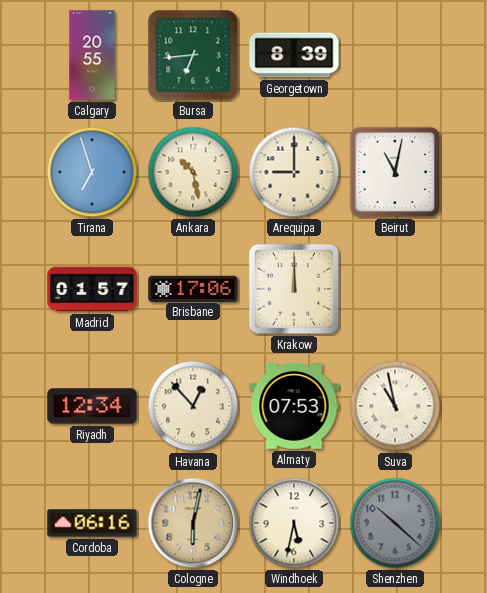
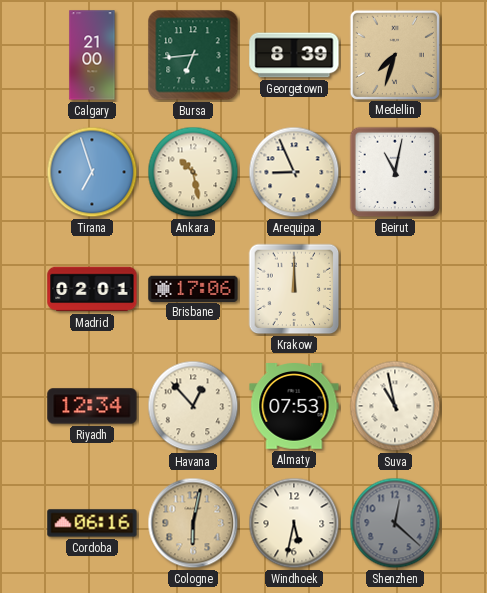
Calgary: 20:55 -> 21:00 (92, 55)
Medellin: none -> 7:33 (394, 54)
Arequipa: 9:00 -> 8:56 (294, 172)
Madrid: 01:57 -> 02:01 (92, 289)
Shenzhen: 10:22 -> 12:22 (395, 523)
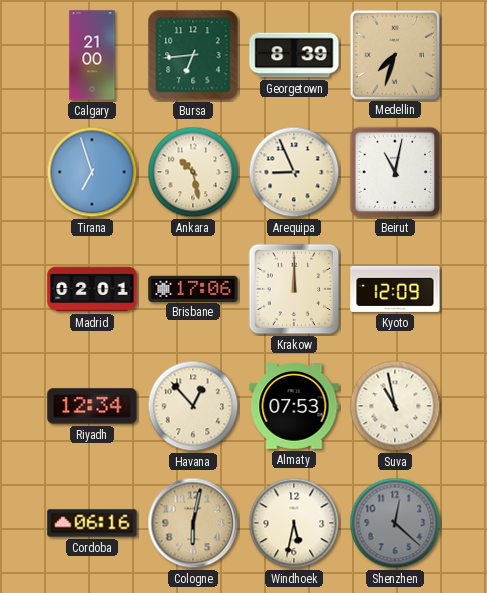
Kyoto: none -> 12:09 (395, 289)
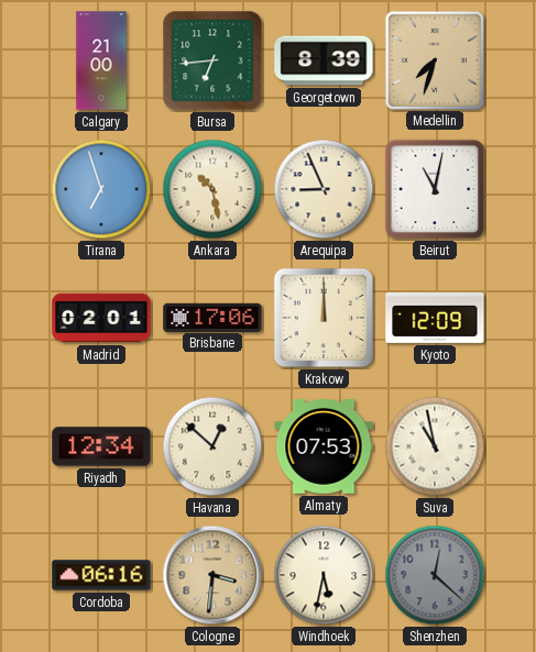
Havana: 12:53 -> 12:52 (212, 446)
Cologne: 6:02 -> 3:31 (212, 575)
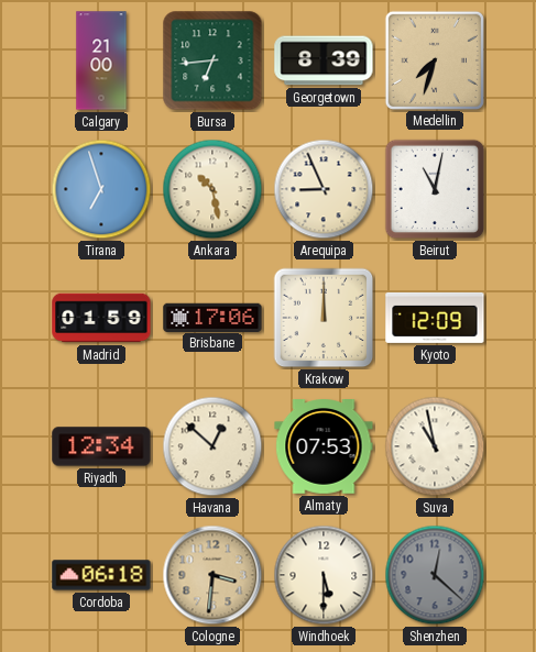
Madrid: 02:01 -> 01:59 (101, 318)
Cordoba: 06:16 -> 06:18 (101, 575)
Windhoek: 5:32 -> 5:30 (324, 575)
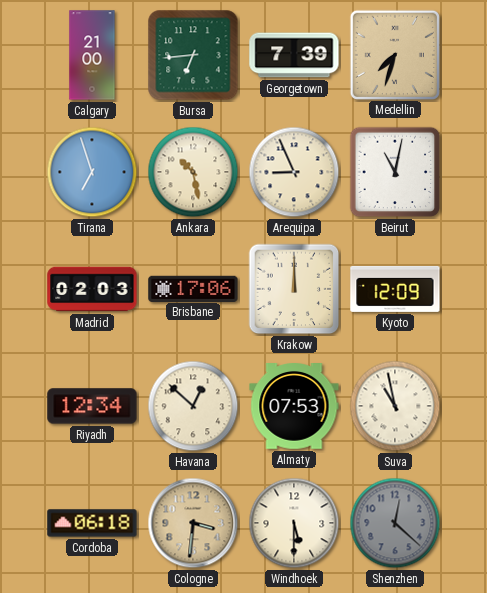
Georgetown: 8:39 -> 7:39 (294, 55)
Madrid: 01:59 -> 02:03 (92, 289)
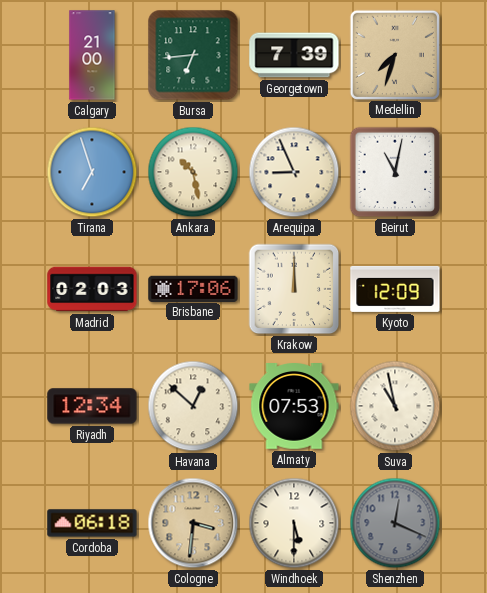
Shenzhen: 12:22 -> 12:19 (395, 523)
